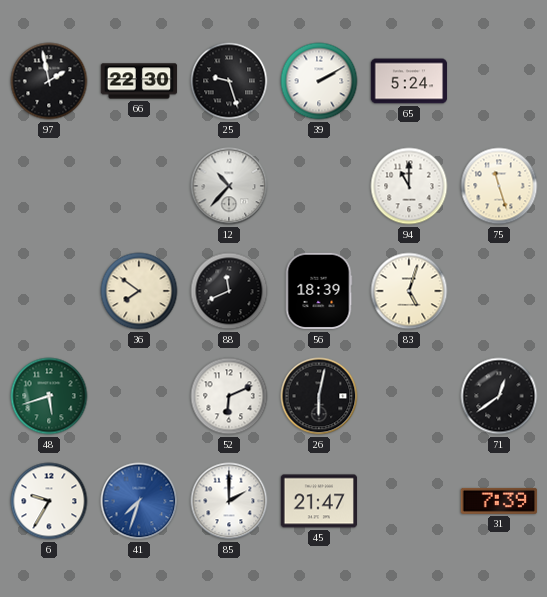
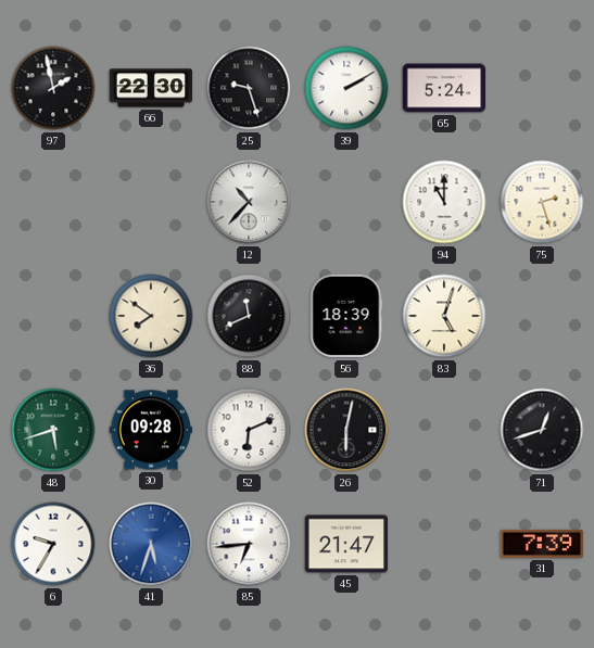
75: 11:27 -> 2:27 (542, 202)
30: none -> 09:28 (150, 430)
71: 12:39 -> 12:42 (542, 430)
41: 7:33 -> 5:33 (151, 544)
85: 2:00 -> 6:44 (249, 544)
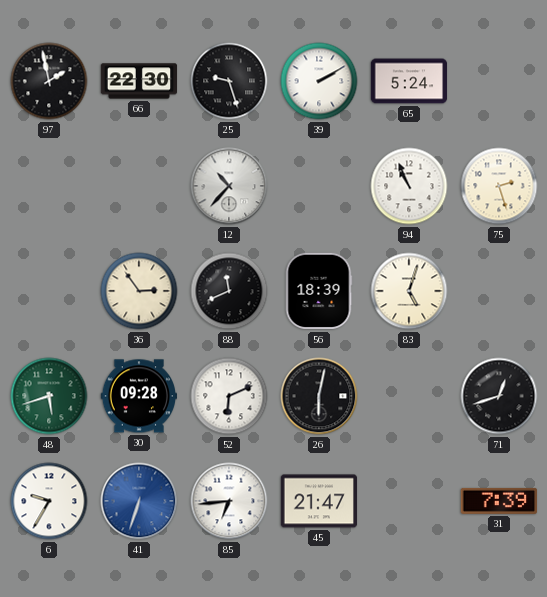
94: 11:00 -> 10:56 (409, 186)
36: 7:51 -> 2:54 (139, 291)
41: 5:33 -> 6:33 (139, 501)
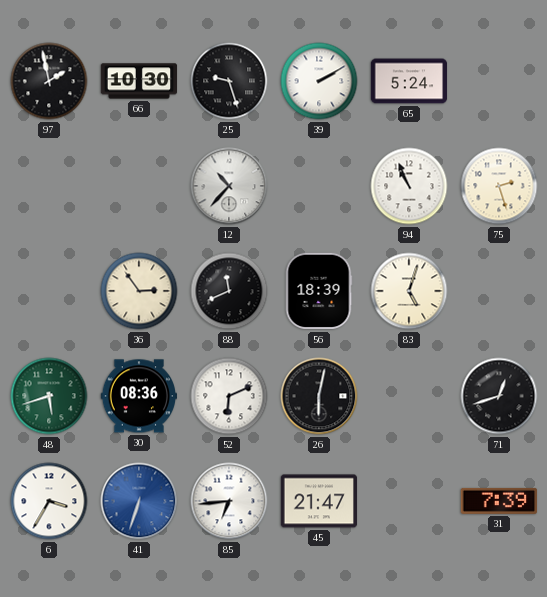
66: 22:30 -> 10:30 (139, 81)
30: 09:28 -> 08:36 (138, 396)
6: 9:35 -> 3:35 (49, 501)
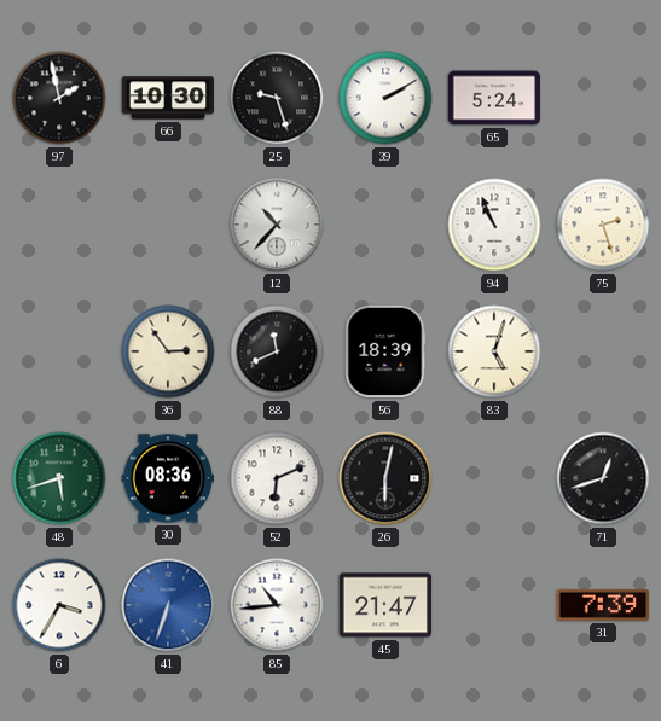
85: 6:44 -> 10:44 (277, 605)
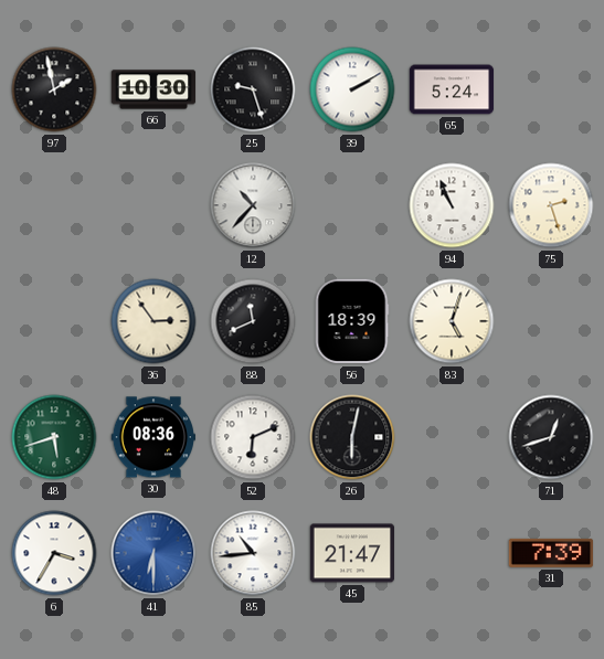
41: 6:33 -> 6:30 (153, 553)
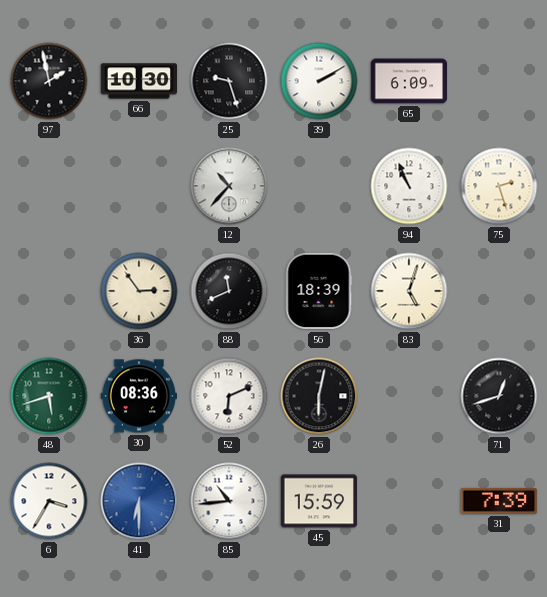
65: 5:24 -> 6:09 (409, 81)
45: 21:47 -> 15:59 (319, 501)
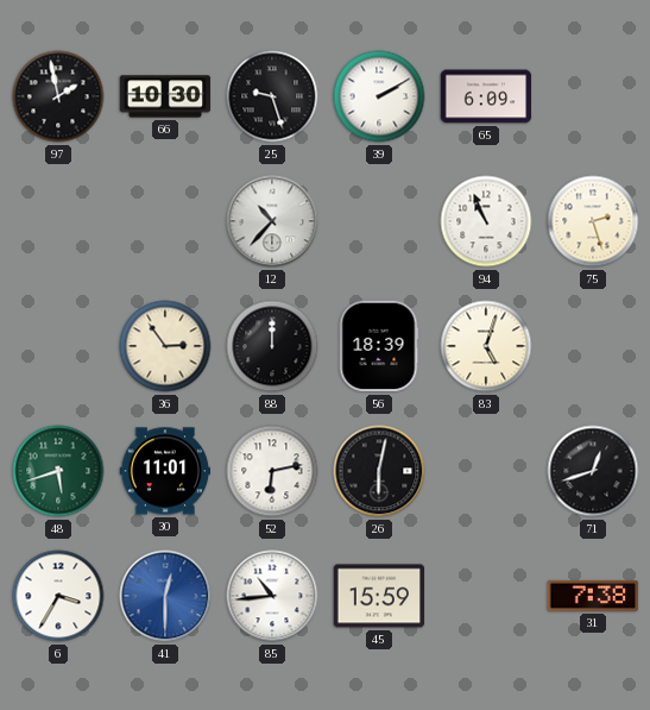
88: 11:41 -> 12:00 (272, 346)
30: 08:36 -> 11:01 (164, 471)
52: 6:11 -> 6:13 (272, 471)
41: 6:30 -> 12:30 (165, 596)
31: 7:39 -> 7:38 (593, 596)
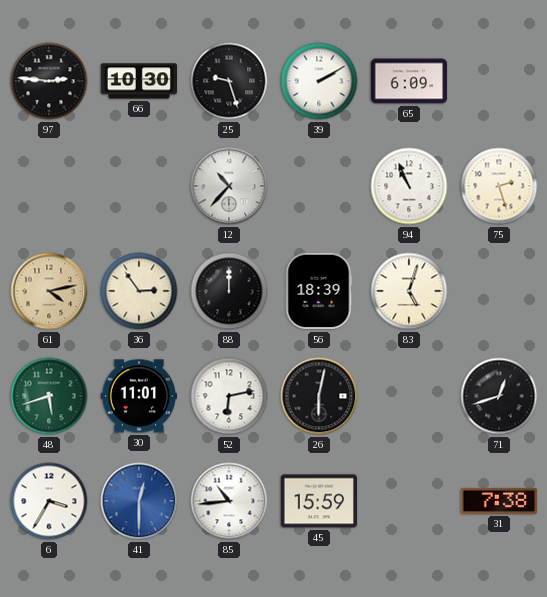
97: 1:58 -> 2:46 (49, 81)
61: none -> 4:13 (49, 291)
